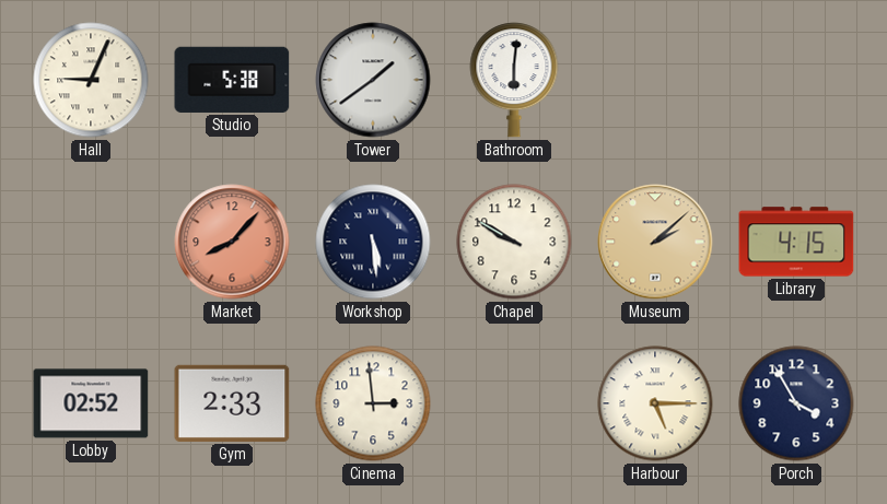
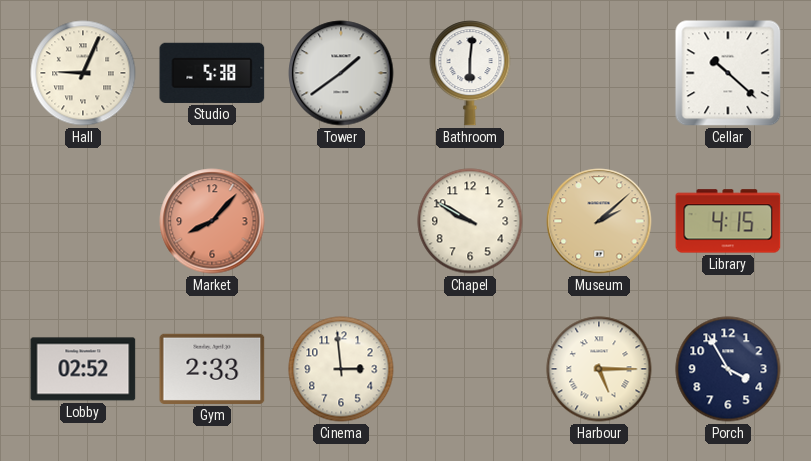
Cellar: none -> 10:22 (728, 73)
Workshop: 5:29 -> none (373, 242)
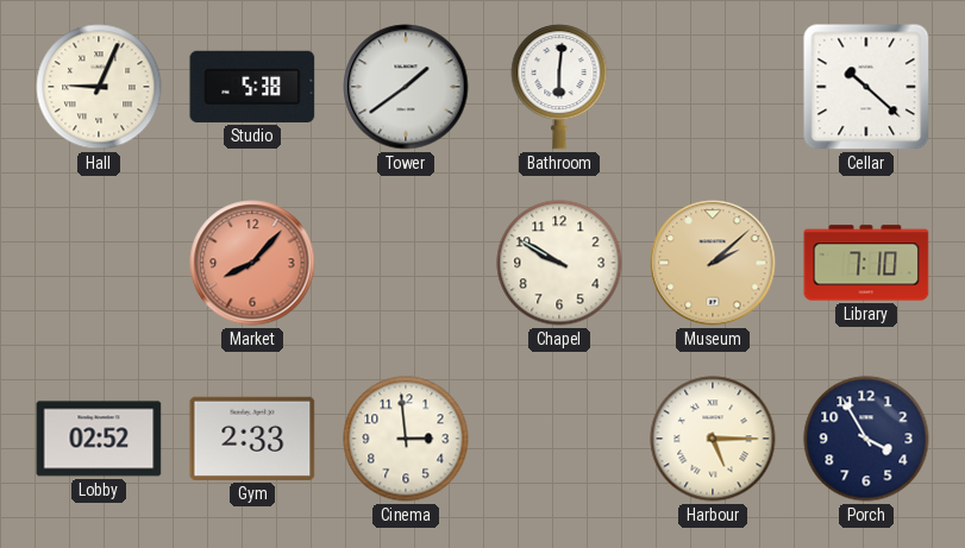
Library: 4:15 -> 7:10 (866, 263)
